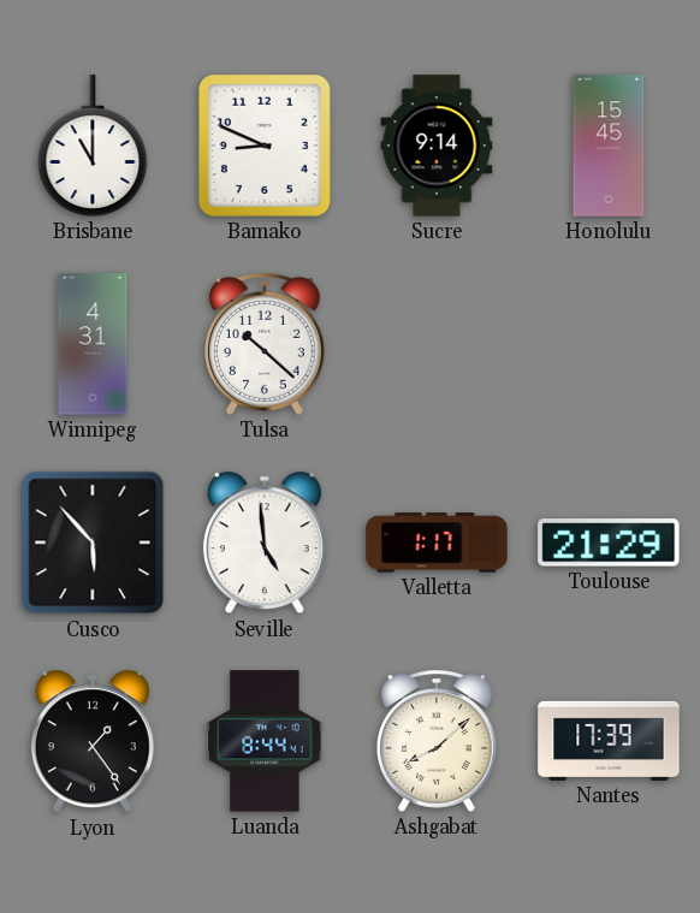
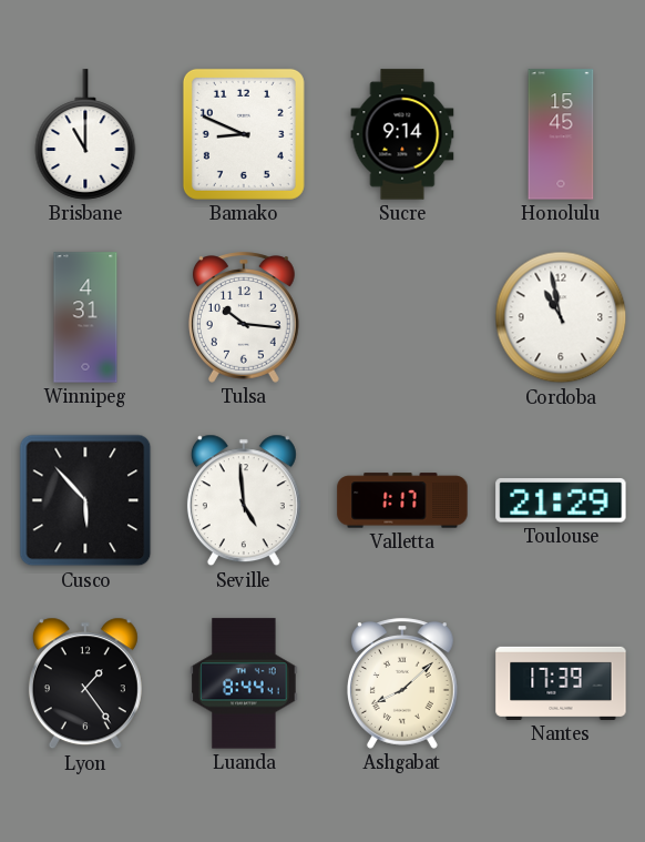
Tulsa: 10:22 -> 10:16 (244, 317)
Cordoba: none -> 10:58 (561, 317)
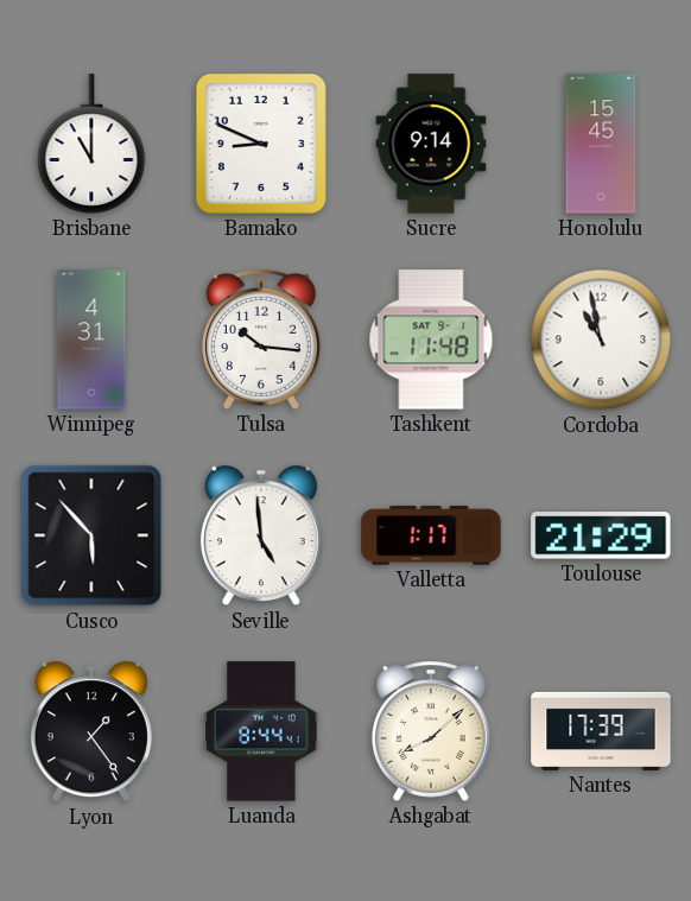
Tashkent: none -> 11:48 (431, 340)
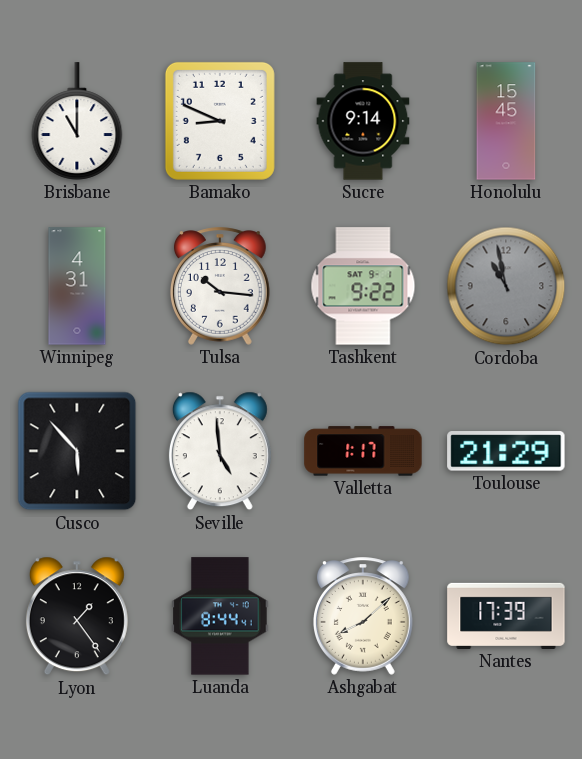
Tashkent: 11:48 -> 9:22 (363, 286)
Cordoba dial: white -> grey (506, 286)
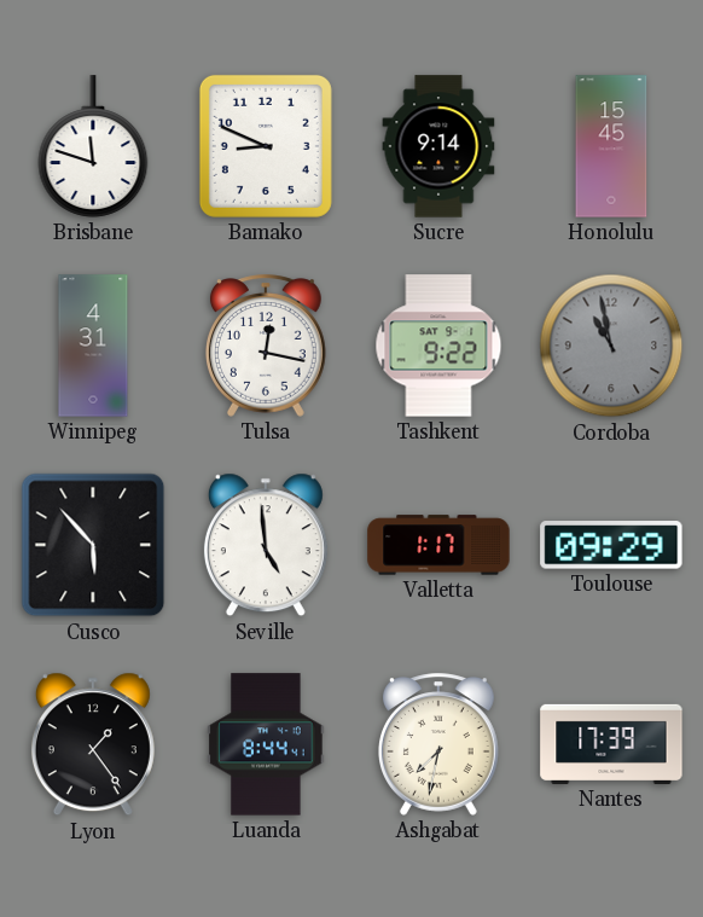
Brisbane: 11:00 -> 11:48 (93, 146)
Tulsa: 10:16 -> 12:17 (266, 346)
Toulouse: 21:29 -> 09:29 (611, 545)
Ashgabat: 8:08 -> 7:32 (438, 744)
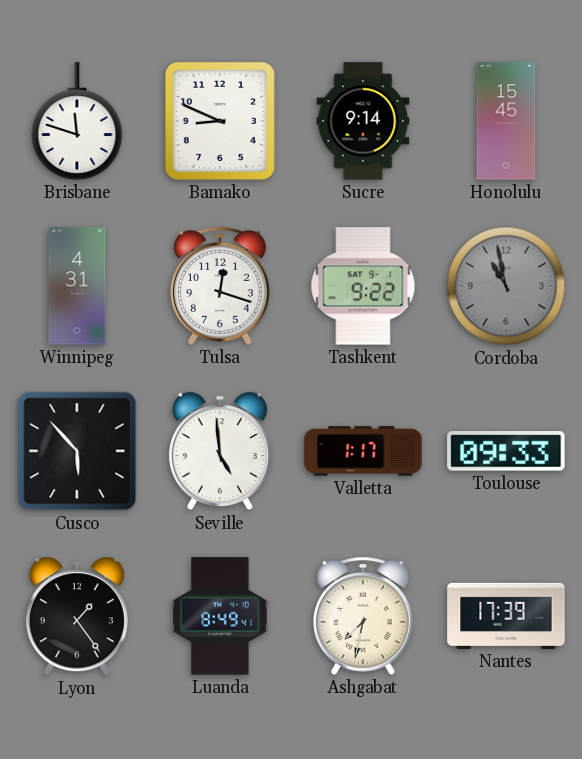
Tulsa: 12:17 -> 12:18 (220, 286)
Toulouse: 09:29 -> 09:33 (506, 451)
Luanda: 8:44 -> 8:49 (220, 616)
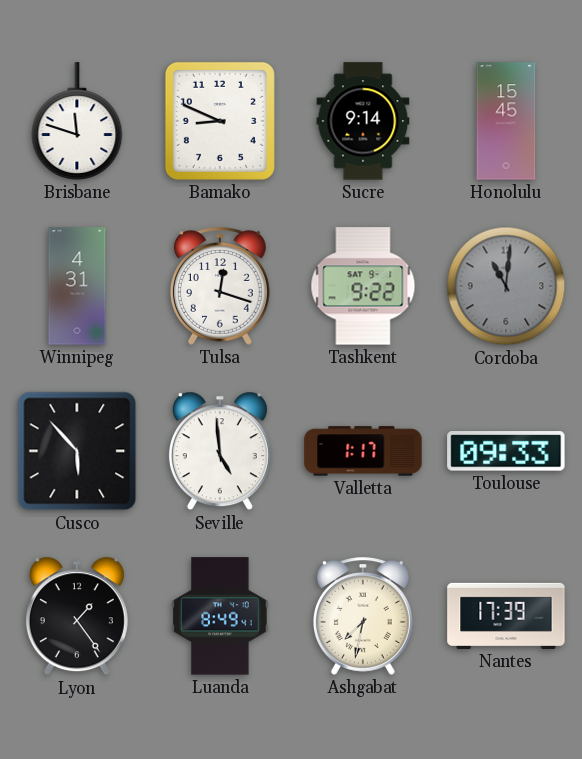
Cordoba: 10:58 -> 11:01 (506, 286)
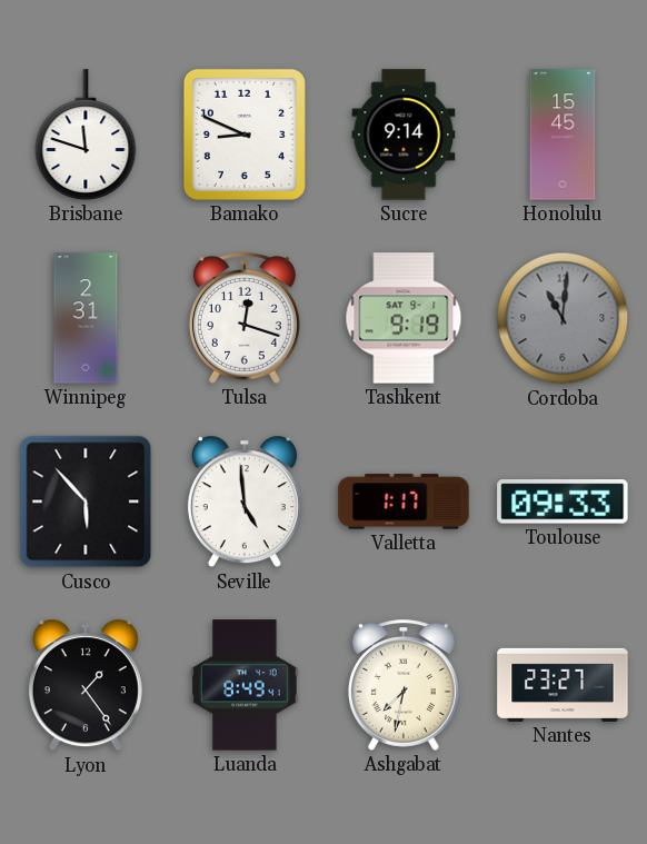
Winnipeg: 4:31 -> 2:31 (86, 318)
Tashkent: 9:22 -> 9:19 (404, 318)
Nantes: 17:39 -> 23:27 (563, 685)
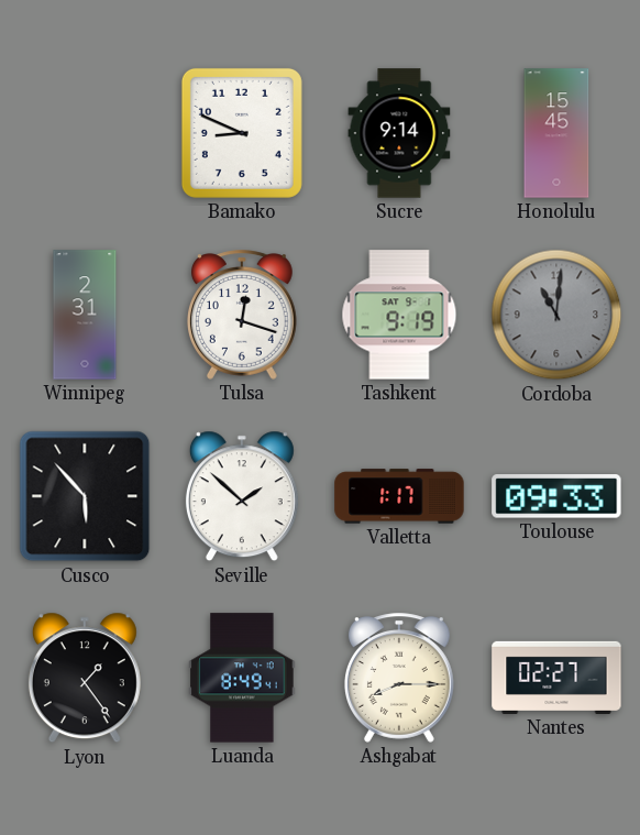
Brisbane: 11:48 -> none (86, 135)
Seville: 4:59 -> 1:52 (242, 496)
Ashgabat: 7:32 -> 8:15 (399, 678)
Nantes: 23:27 -> 02:27 (556, 678)
